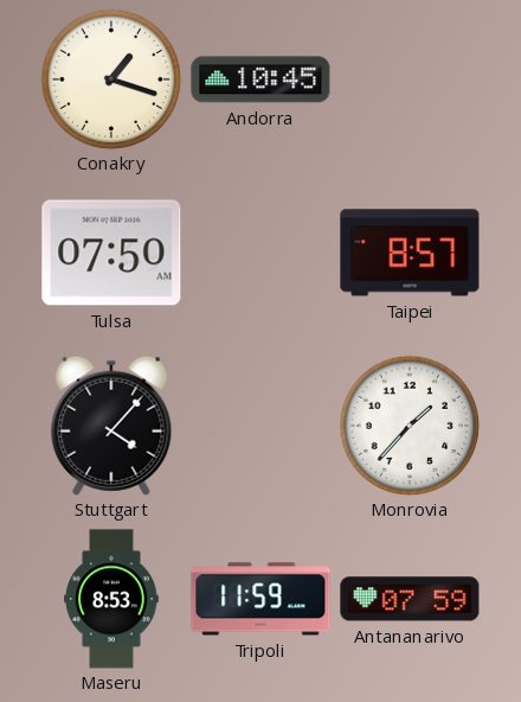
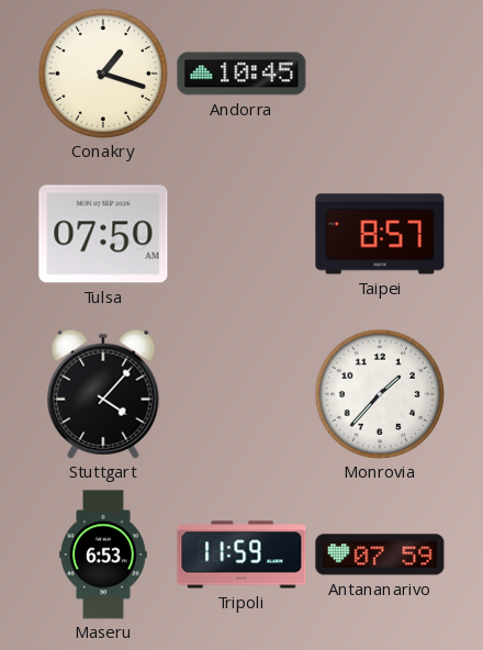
Maseru: 8:53 -> 6:53 (103, 554)
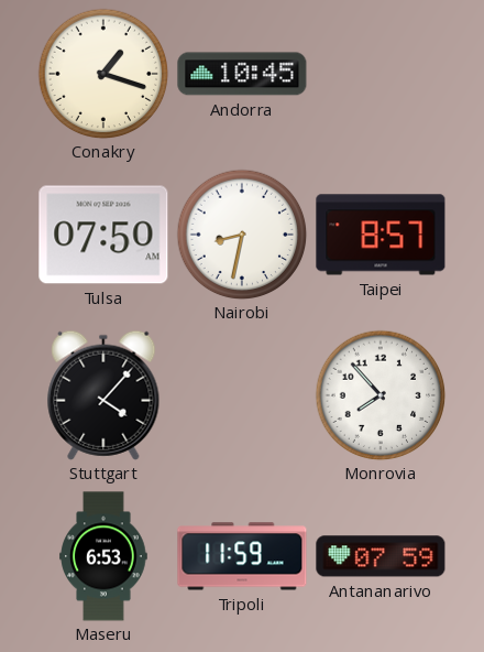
Nairobi: none -> 8:32 (242, 235)
Monrovia: 1:37 -> 7:53 (381, 395)
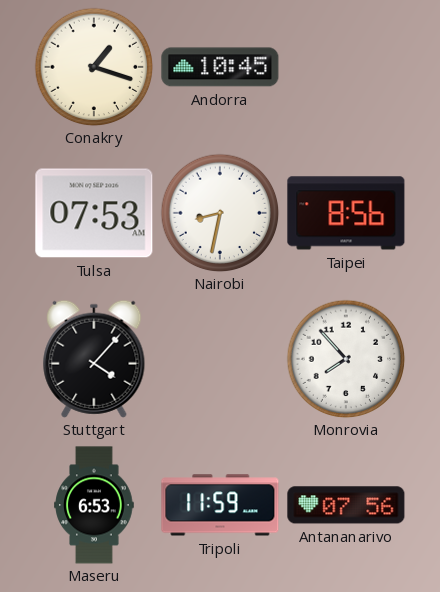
Tulsa: 07:50 -> 07:53 (94, 213)
Taipei: 8:57 -> 8:56 (346, 213)
Antananarivo: 07:59 -> 07:56 (346, 505)
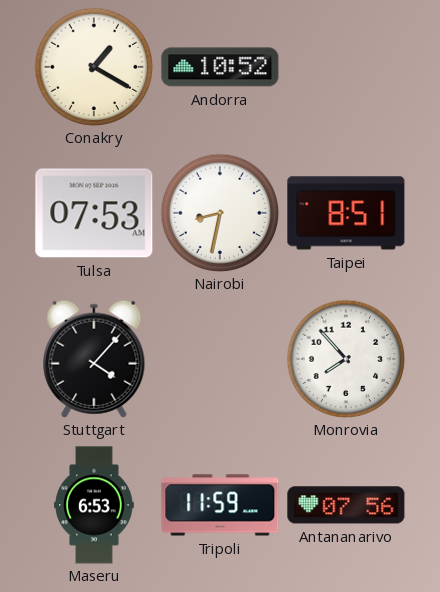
Conakry: 1:18 -> 1:20 (94, 67)
Andorra: 10:45 -> 10:52 (220, 67)
Taipei: 8:56 -> 8:51 (346, 213)
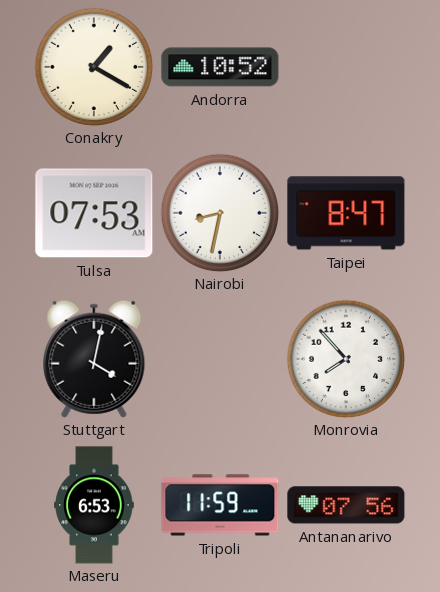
Taipei: 8:51 -> 8:47 (346, 213)
Stuttgart: 4:07 -> 4:02 (94, 359)
